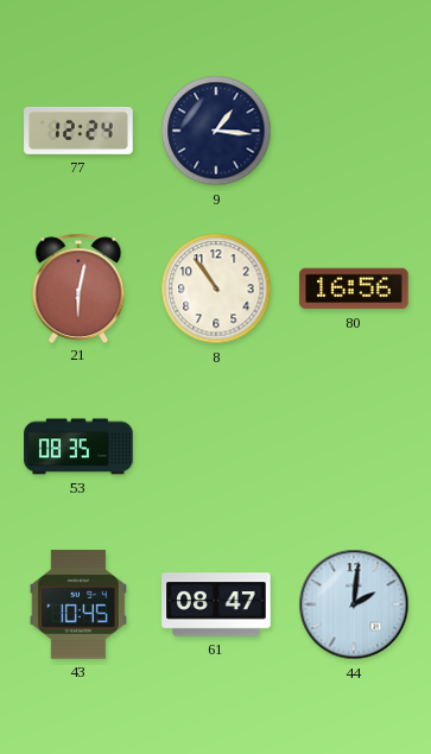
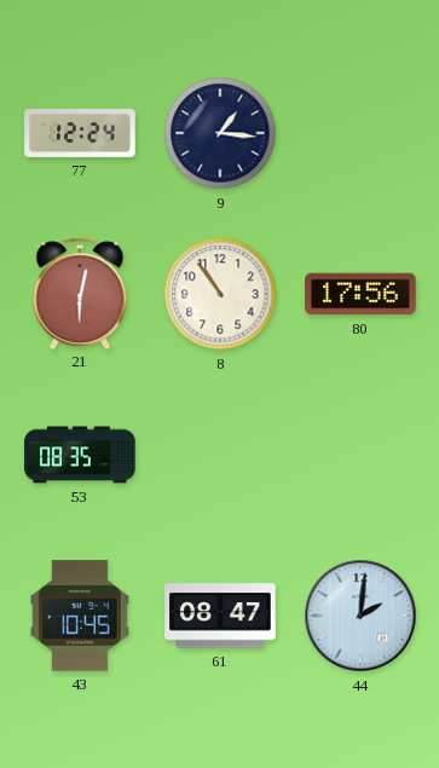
80: 16:56 -> 17:56 (360, 294)
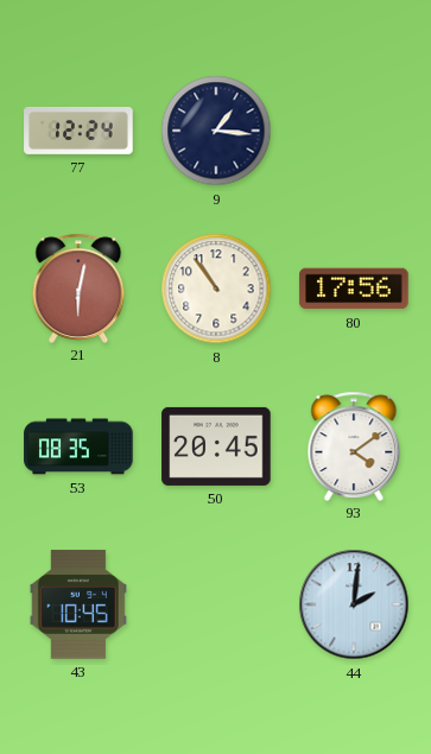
50: none -> 20:45 (216, 446)
93: none -> 4:09 (354, 445)
61: 08:47 -> none (220, 616)
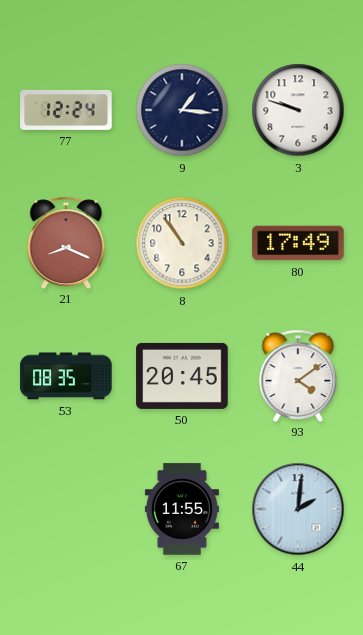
3: none -> 9:48 (298, 110)
21: 6:02 -> 8:19 (66, 242)
80: 17:56 -> 17:49 (298, 243)
43: 10:45 -> none (78, 604)
67: none -> 11:55 (182, 509)
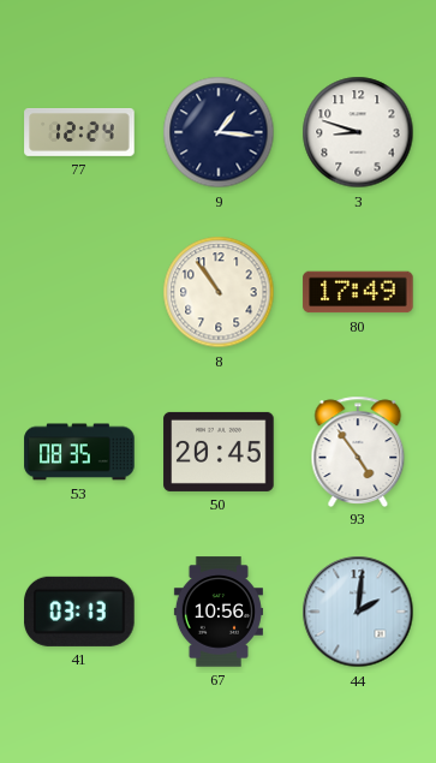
3: 9:48 -> 8:48 (358, 132)
21: 8:19 -> none (66, 242)
93: 4:09 -> 4:54 (358, 451)
41: none -> 03:13 (79, 612)
67: 11:55 -> 10:56 (219, 612)
